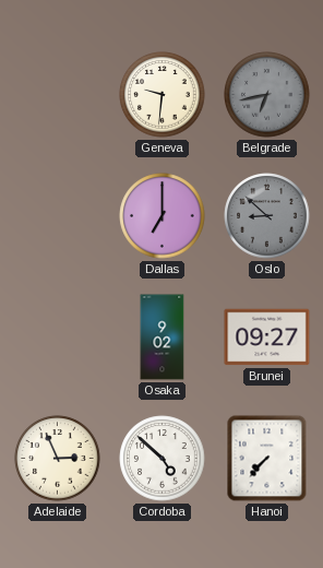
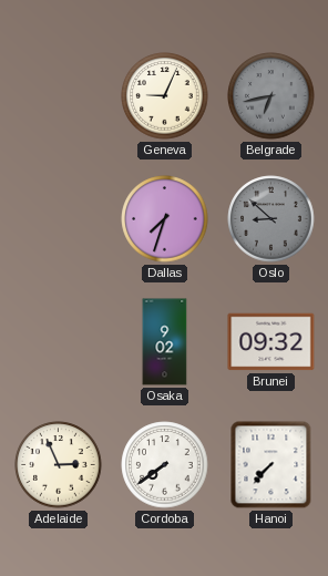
Geneva: 9:31 -> 9:04 (165, 96)
Dallas: 7:00 -> 7:33 (165, 219)
Brunei: 09:27 -> 09:32 (271, 342)
Cordoba: 4:52 -> 7:39 (165, 465)
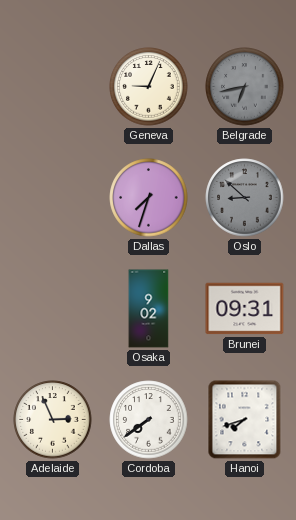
Brunei: 09:32 -> 09:31 (245, 309)
Hanoi: 7:37 -> 7:42 (245, 420)
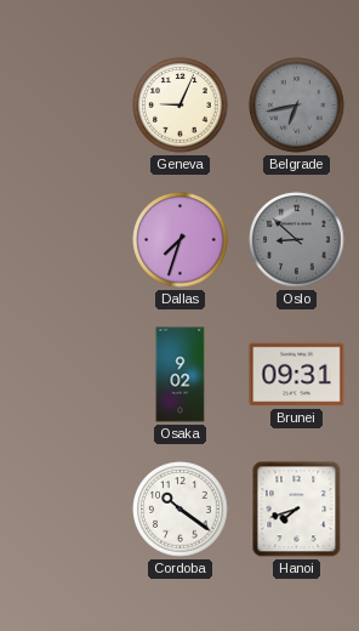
Adelaide: 2:56 -> none (53, 420)
Cordoba: 7:39 -> 10:21 (181, 510)
